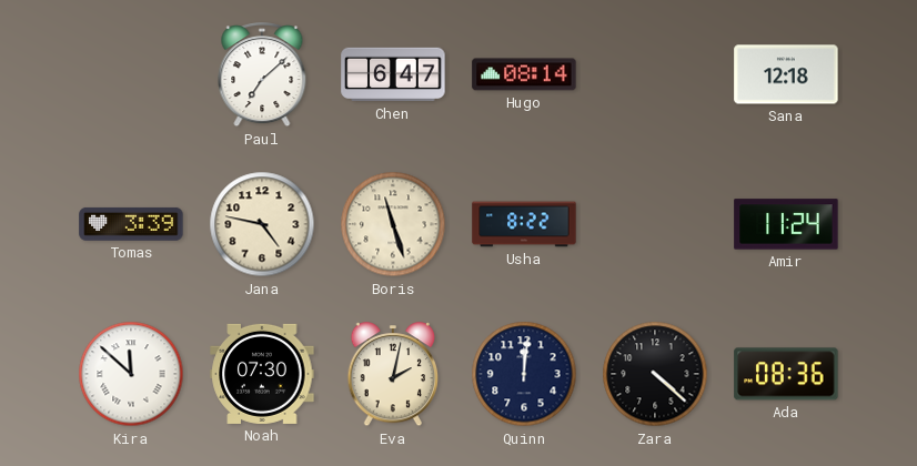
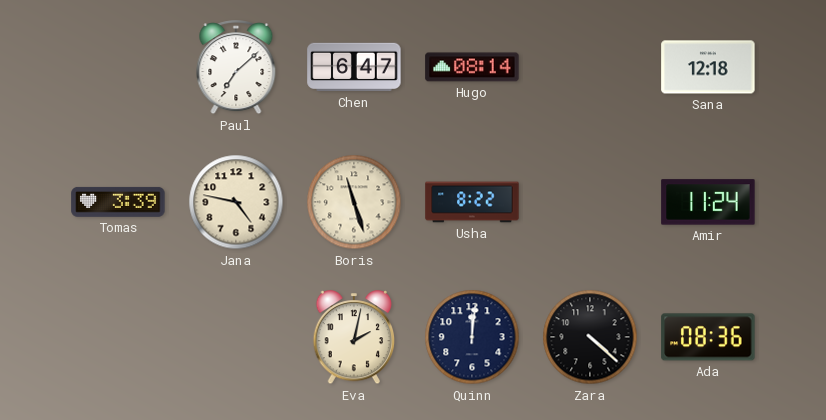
Kira: 11:52 -> none (131, 374)
Noah: 07:30 -> none (262, 374)
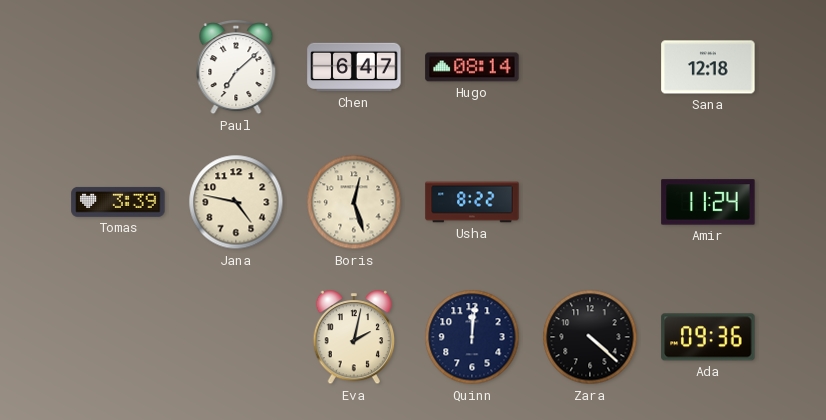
Boris: 11:27 -> 12:27 (354, 202)
Ada: 08:36 -> 09:36 (708, 337)
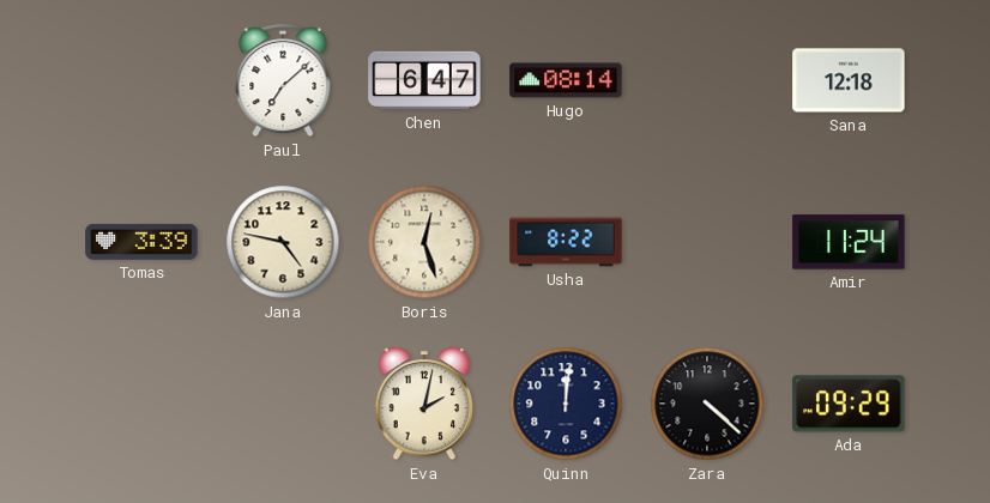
Ada: 09:36 -> 09:29 (849, 404)
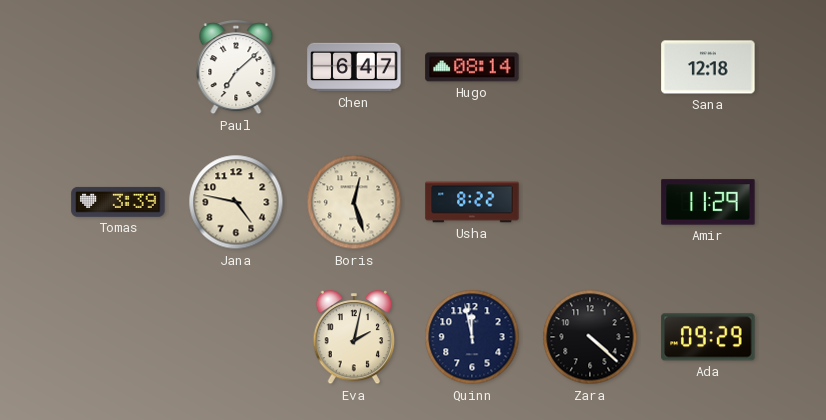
Amir: 11:24 -> 11:29 (708, 202)
Quinn: 12:01 -> 11:58 (472, 337)
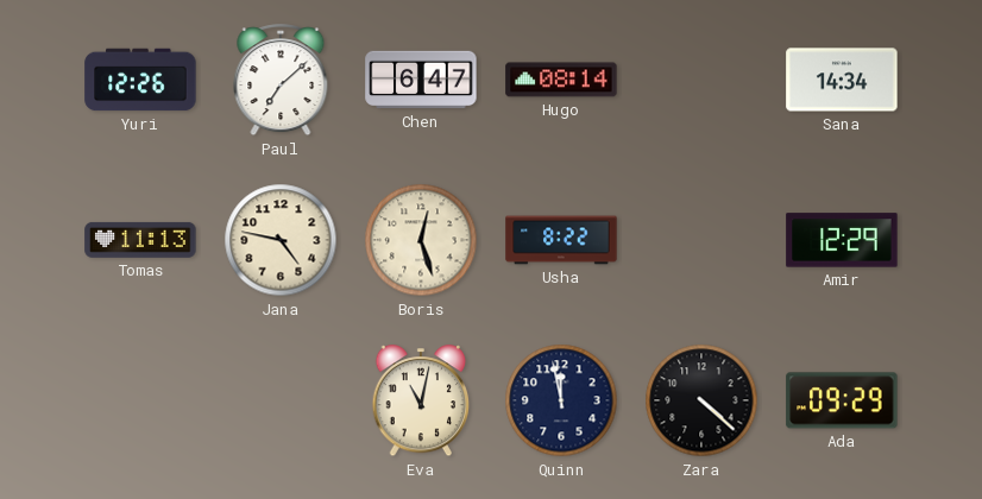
Yuri: none -> 12:26 (140, 80)
Sana: 12:18 -> 14:34 (842, 80)
Tomas: 3:39 -> 11:13 (140, 240)
Amir: 11:29 -> 12:29 (842, 240)
Eva: 2:02 -> 11:02 (421, 402)
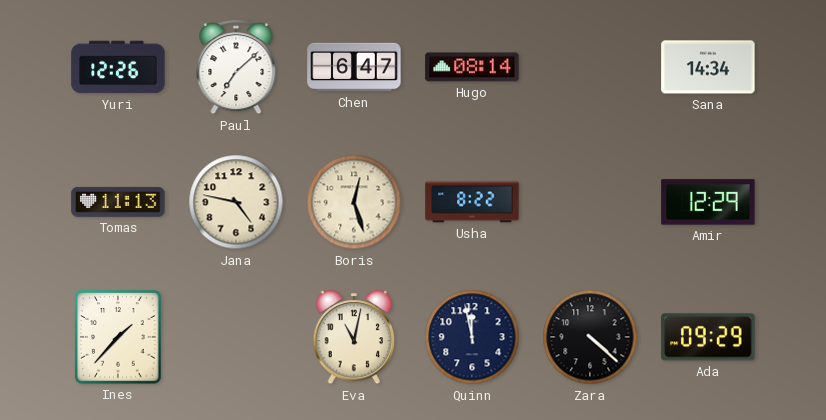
Ines: none -> 1:37 (118, 337)
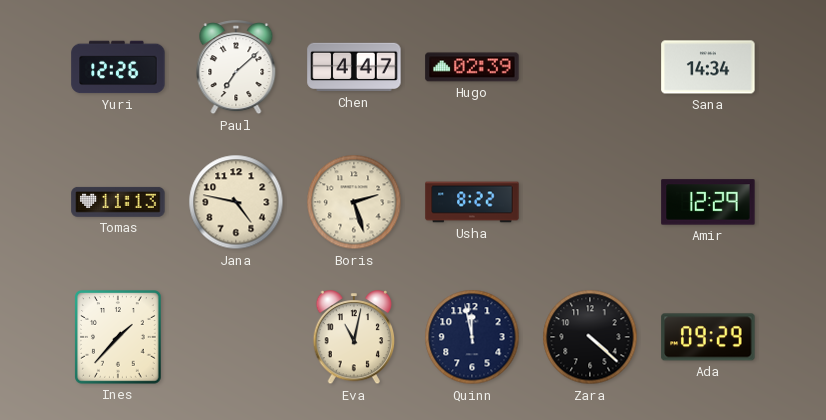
Chen: 6:47 -> 4:47 (354, 67)
Hugo: 08:14 -> 02:39 (472, 67)
Boris: 12:27 -> 2:27 (354, 202)
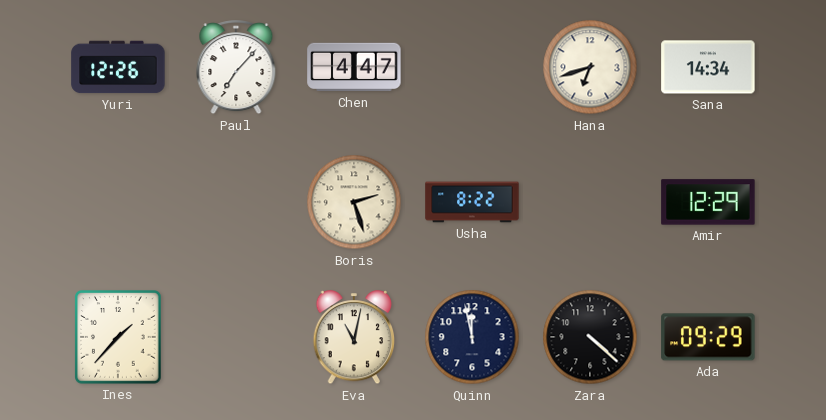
Paul: 7:08 -> 7:07 (236, 68)
Hugo: 02:39 -> none (472, 67)
Hana: none -> 6:42 (590, 67)
Tomas: 11:13 -> none (118, 202)
Jana: 4:47 -> none (236, 202)
